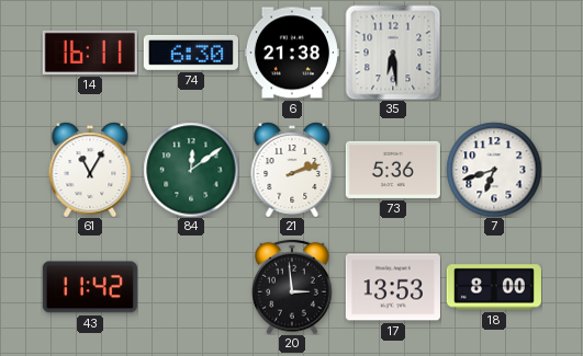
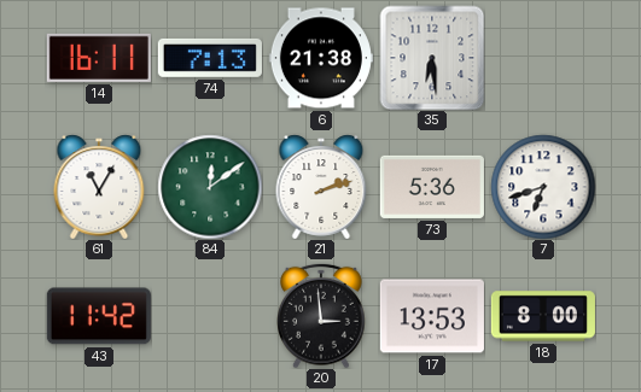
74: 6:30 -> 7:13 (210, 58)
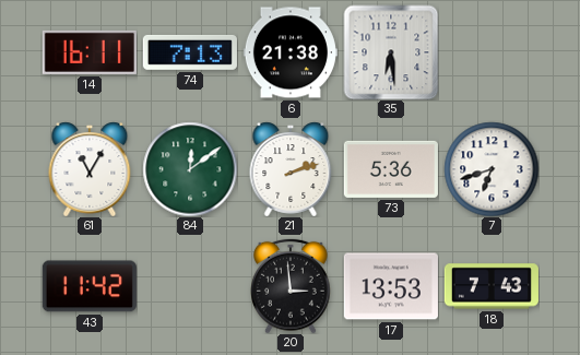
18: 8:00 -> 7:43 (492, 286)
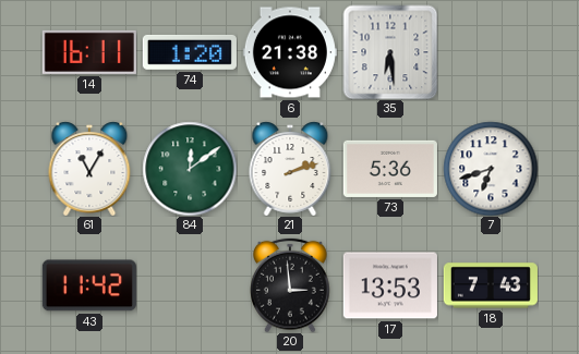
74: 7:13 -> 1:20 (190, 52)
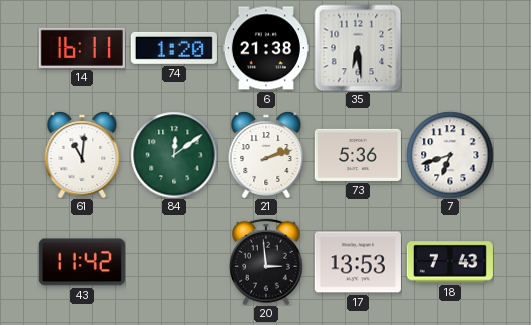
61: 11:05 -> 11:01 (82, 155)
